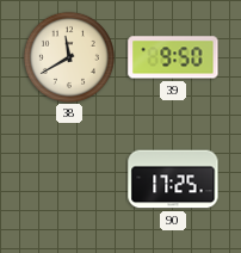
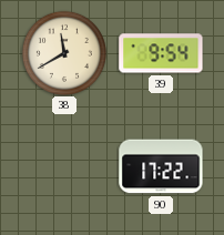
39: 9:50 -> 9:54 (161, 53)
90: 17:25 -> 17:22 (161, 166)
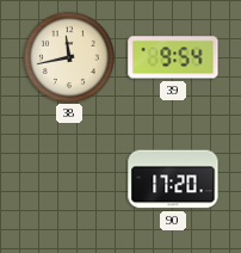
38: 11:40 -> 11:43 (69, 57)
90: 17:22 -> 17:20 (173, 179)
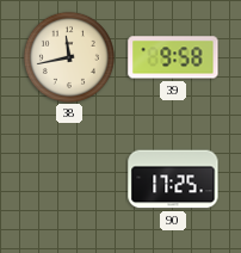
39: 9:54 -> 9:58 (173, 57)
90: 17:20 -> 17:25 (173, 179)
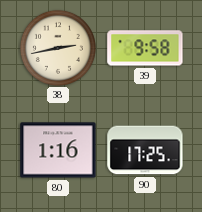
38: 11:43 -> 2:43 (58, 48)
80: none -> 1:16 (58, 150)
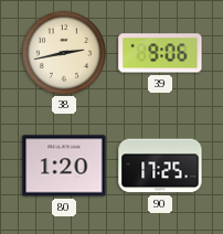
39: 9:58 -> 9:06 (160, 53)
80: 1:16 -> 1:20 (64, 166)
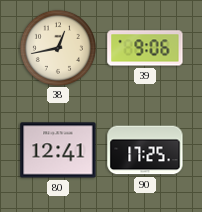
38: 2:43 -> 12:43 (58, 48)
80: 1:20 -> 12:41 (58, 150)
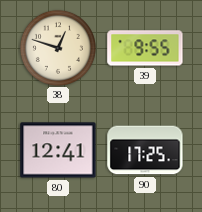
38: 12:43 -> 12:48 (58, 48)
39: 9:06 -> 9:55 (145, 48)
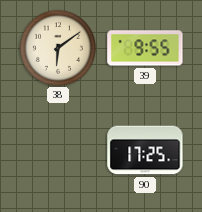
38: 12:48 -> 6:09 (58, 48)
80: 12:41 -> none (58, 150)
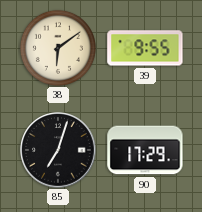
85: none -> 7:03 (58, 150)
90: 17:25 -> 17:29 (145, 150)
